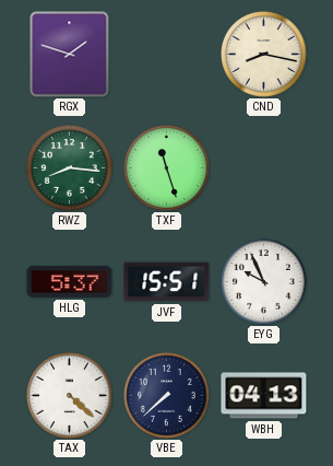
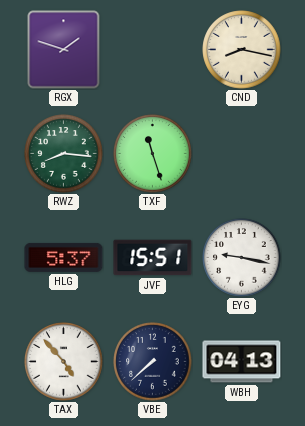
EYG: 9:56 -> 9:17 (242, 258)
TAX: 4:22 -> 4:53 (64, 362)
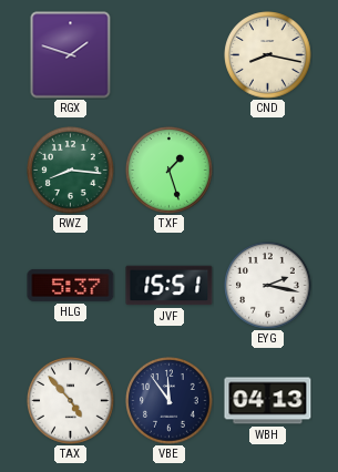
TXF: 11:27 -> 1:27 (170, 171)
EYG: 9:17 -> 2:17 (268, 286)
VBE: 7:38 -> 11:54 (170, 401)
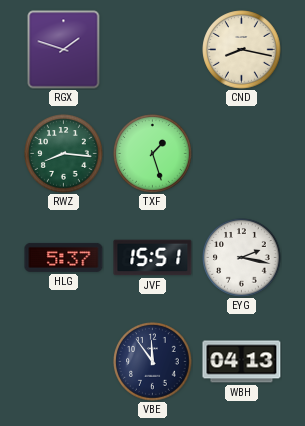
TAX: 4:53 -> none (71, 401)
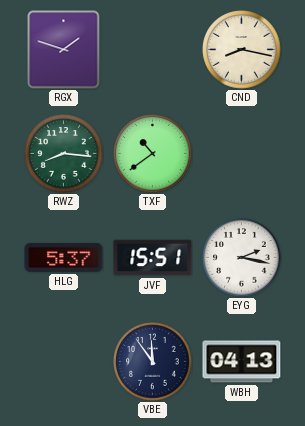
TXF: 1:27 -> 10:39 (153, 154)
